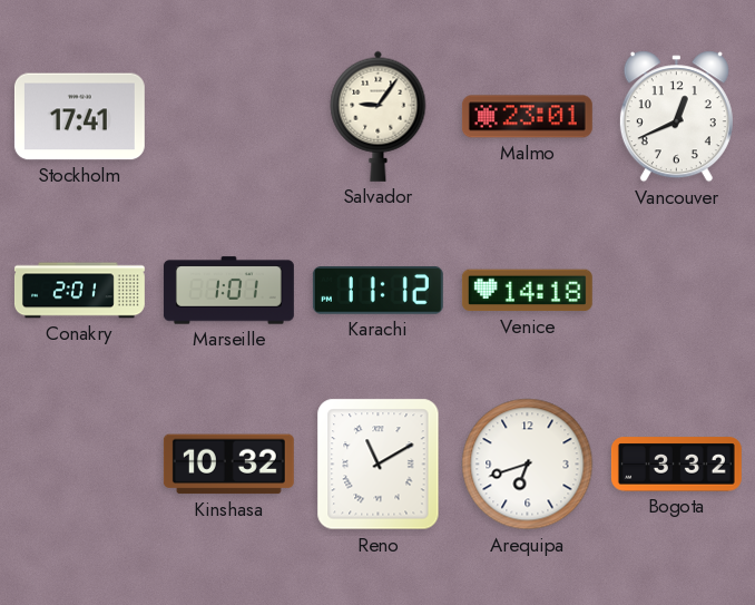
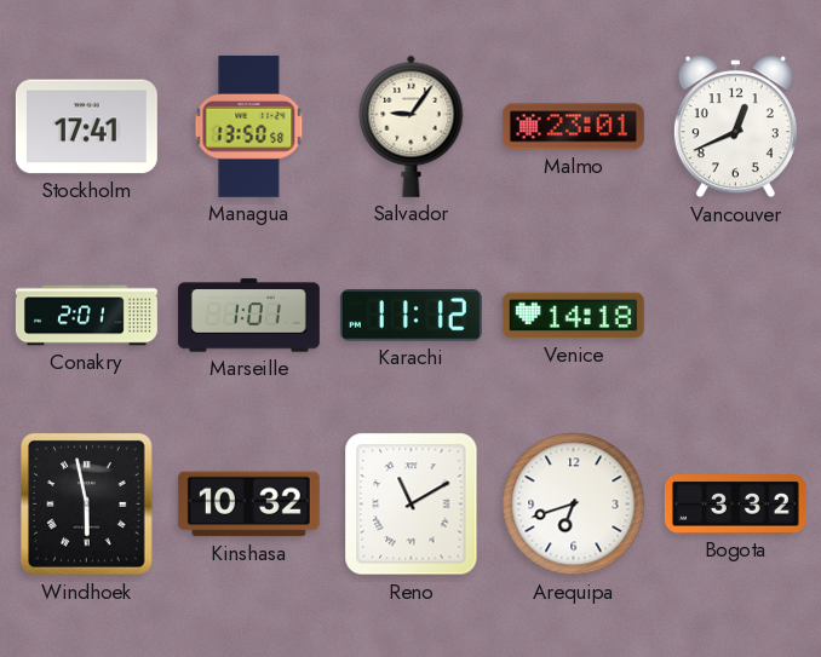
Managua: none -> 13:50 (249, 126)
Windhoek: none -> 5:58 (86, 505)
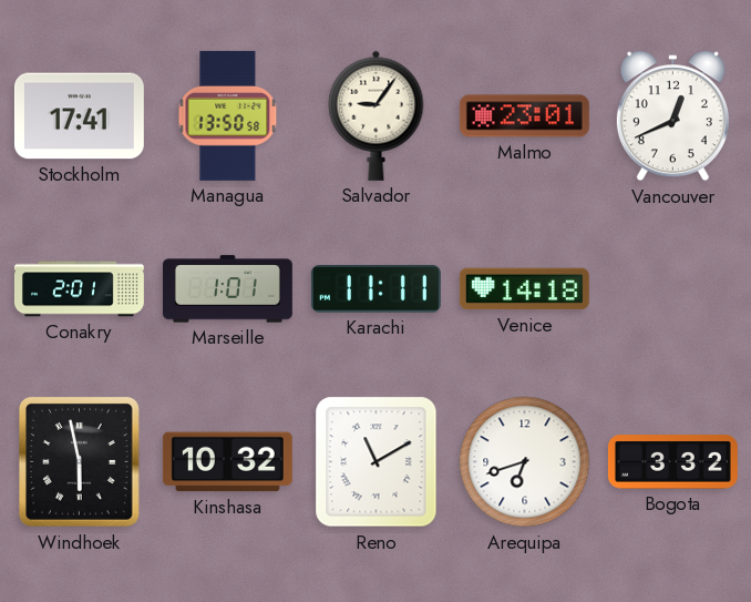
Karachi: 11:12 -> 11:11 (375, 289)
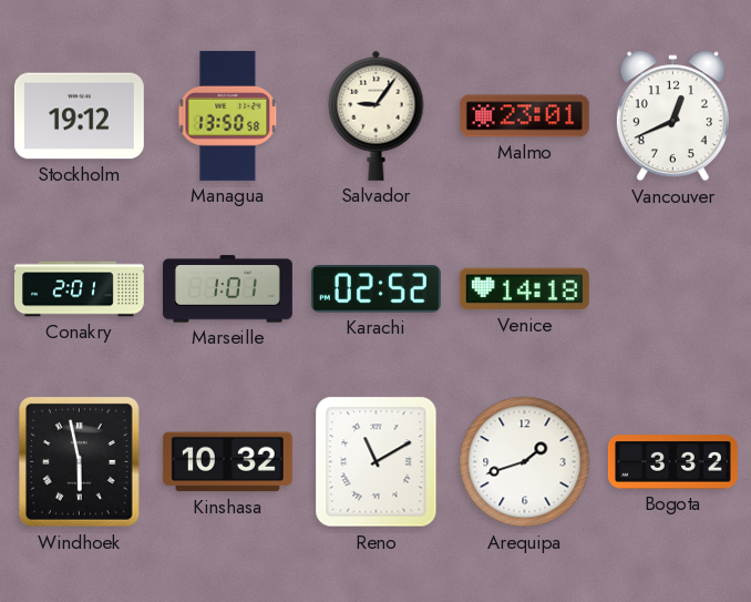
Stockholm: 17:41 -> 19:12 (79, 116)
Karachi: 11:11 -> 02:52 (375, 289)
Arequipa: 6:42 -> 1:42 (525, 462)
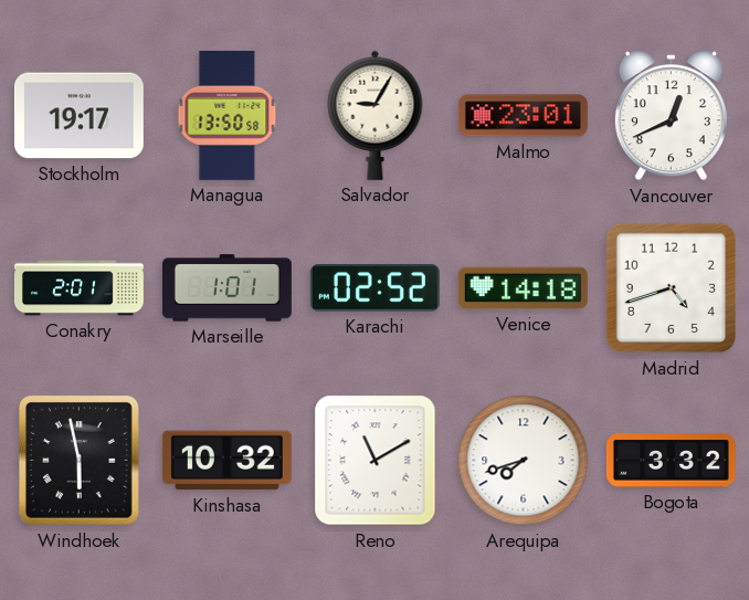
Stockholm: 19:12 -> 19:17 (78, 116)
Salvador: 9:06 -> 9:05 (376, 115)
Madrid: none -> 4:42 (672, 288)
Arequipa: 1:42 -> 7:42 (524, 461)
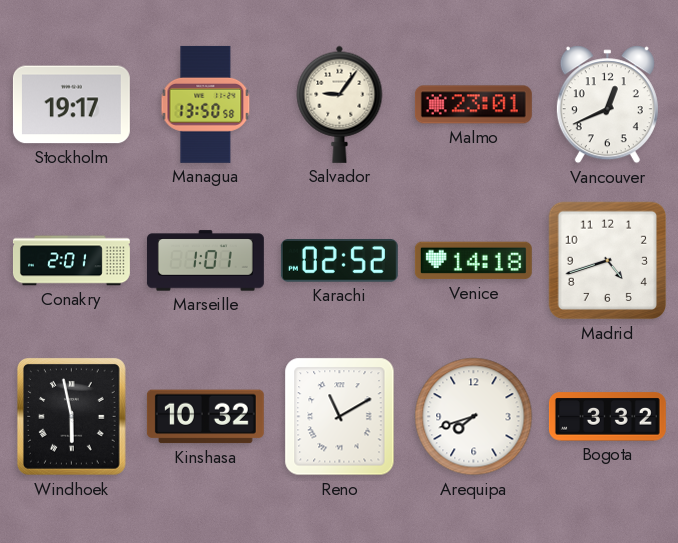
Salvador: 9:05 -> 9:06 (340, 104)
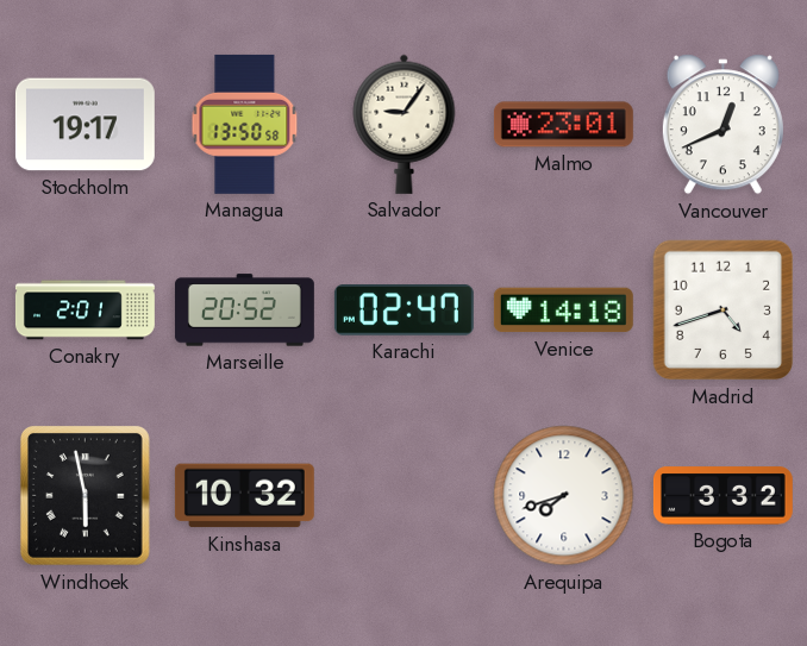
Marseille: 1:01 -> 20:52 (244, 311)
Karachi: 02:52 -> 02:47 (403, 311)
Reno: 11:10 -> none (340, 417)
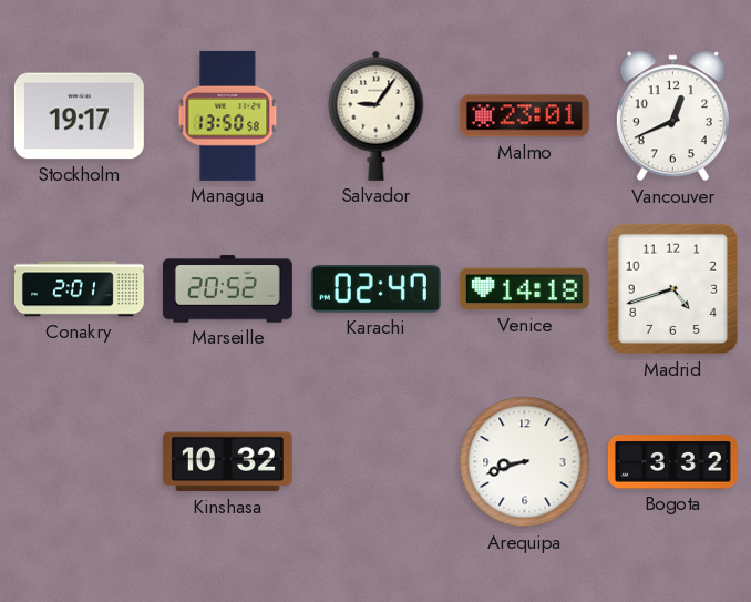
Windhoek: 5:58 -> none (85, 496)
Arequipa: 7:42 -> 8:42 (525, 462)
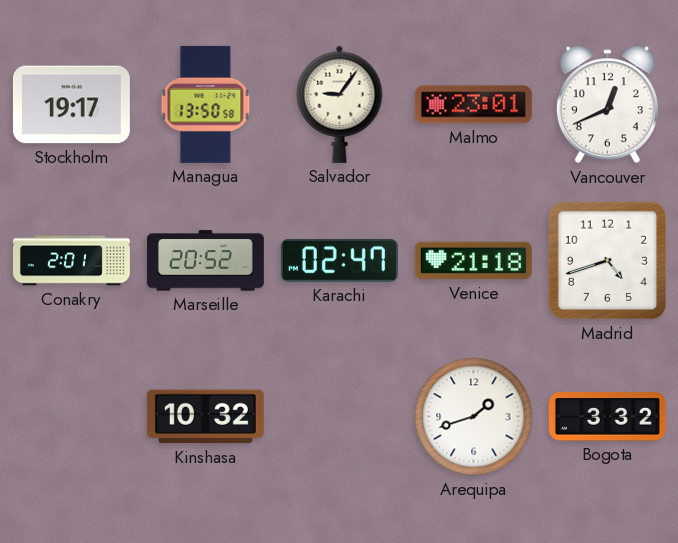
Venice: 14:18 -> 21:18 (473, 261)
Arequipa: 8:42 -> 1:42 (474, 417)
